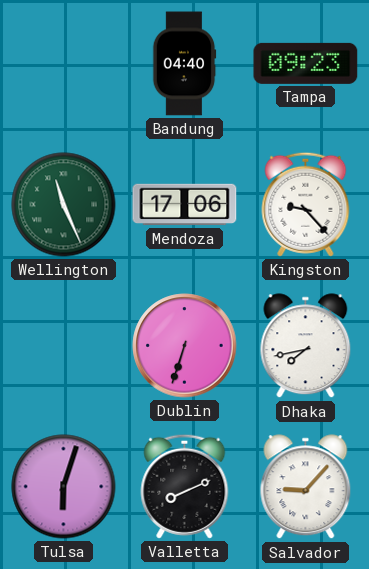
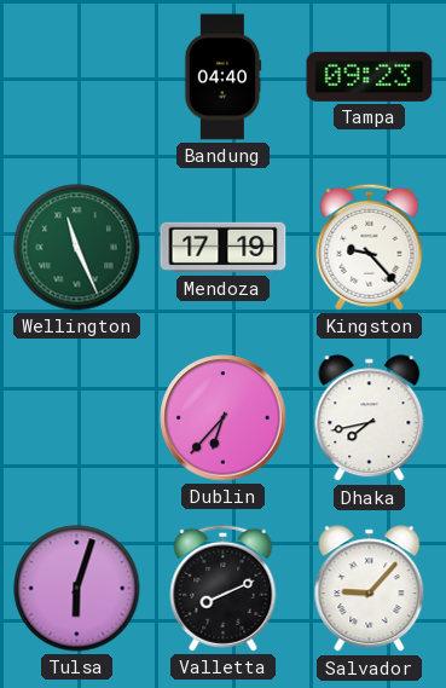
Mendoza: 17:06 -> 17:19 (224, 248)
Dublin: 6:33 -> 6:37 (224, 418)
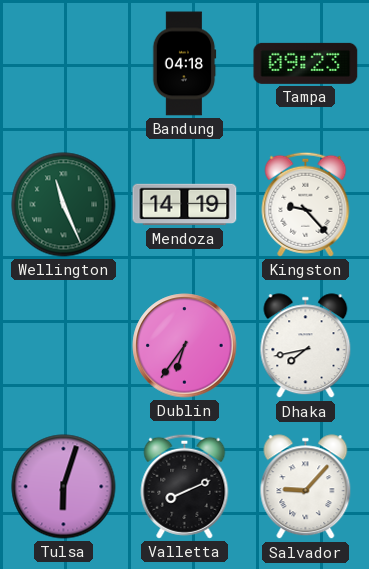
Bandung: 04:40 -> 04:18 (184, 64)
Mendoza: 17:19 -> 14:19 (185, 205)
Dublin: 6:37 -> 6:36 (185, 346)
